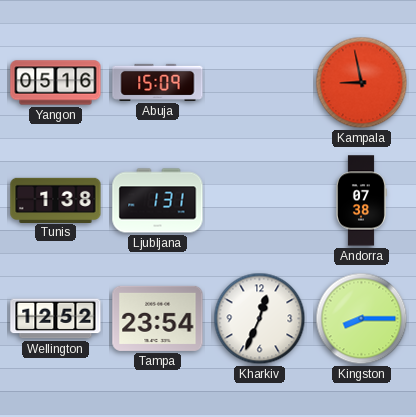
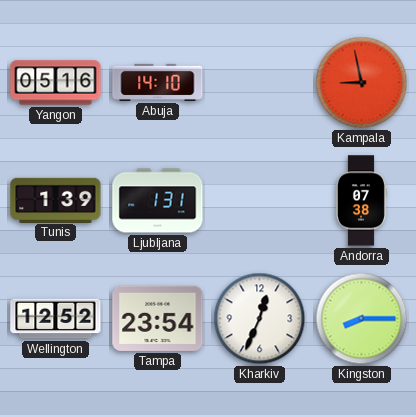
Abuja: 15:09 -> 14:10 (158, 82)
Tunis: 1:38 -> 1:39 (56, 200)
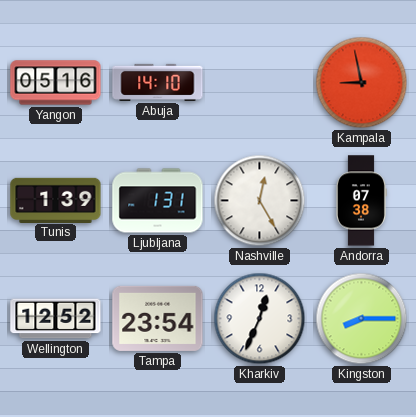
Nashville: none -> 12:25 (260, 201)
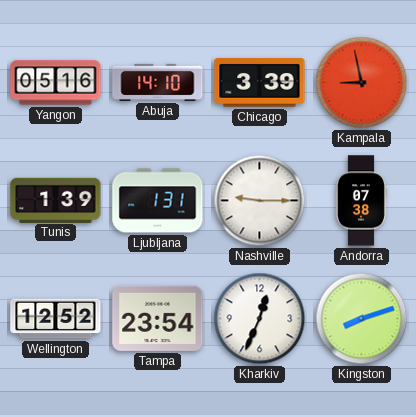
Chicago: none -> 3:39 (260, 83)
Nashville: 12:25 -> 9:15 (260, 201)
Kingston: 8:15 -> 8:12 (362, 319)
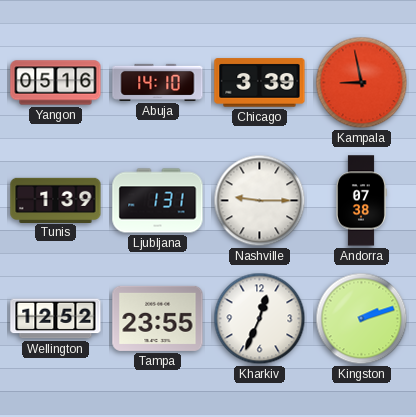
Tampa: 23:54 -> 23:55 (158, 318)
Kingston: 8:12 -> 2:12 (362, 319)
